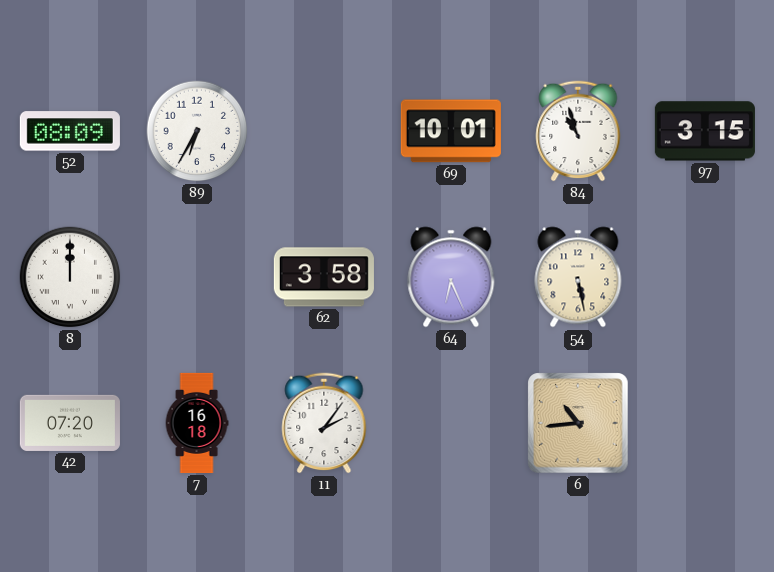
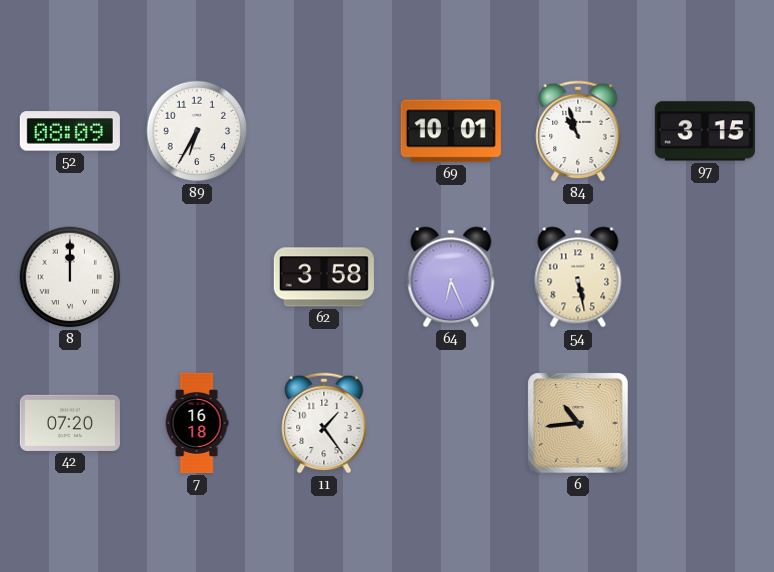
11: 2:06 -> 1:24 (324, 423)
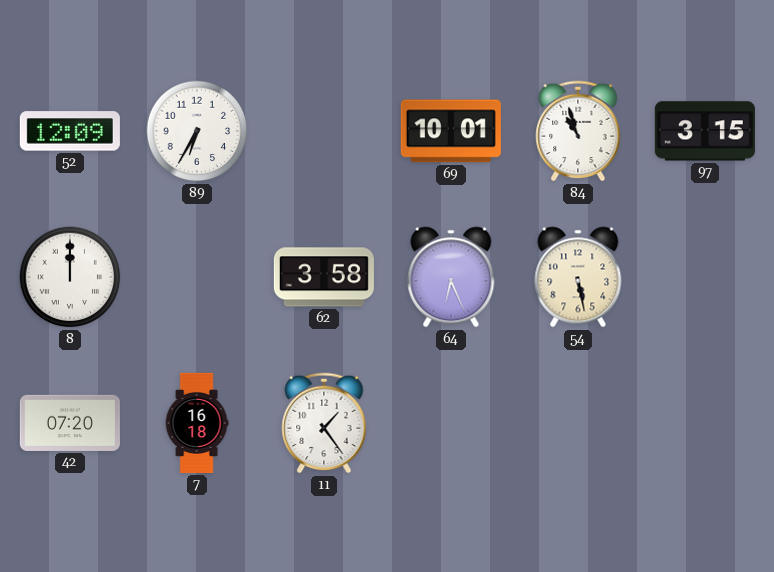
52: 08:09 -> 12:09 (70, 131)
6: 10:44 -> none (578, 423)
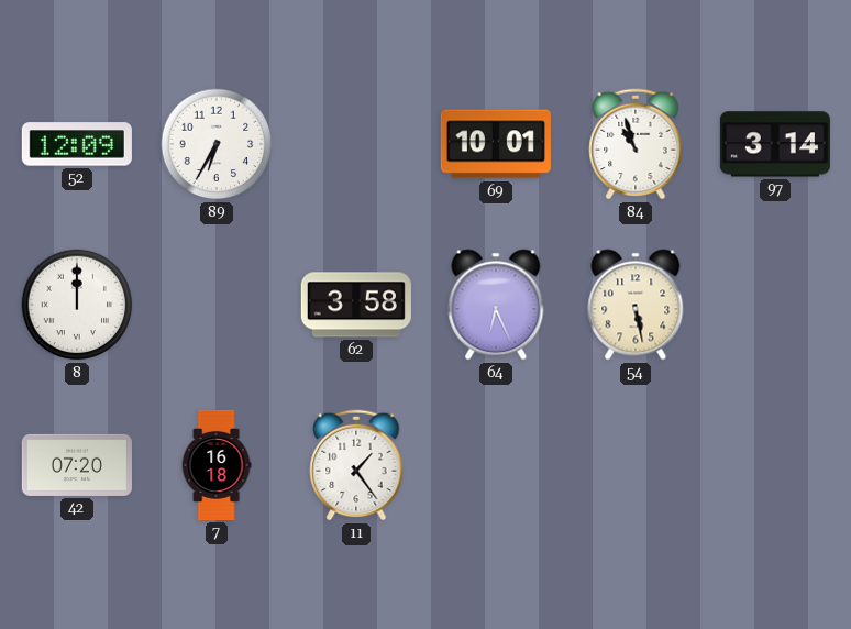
97: 3:15 -> 3:14 (775, 144)
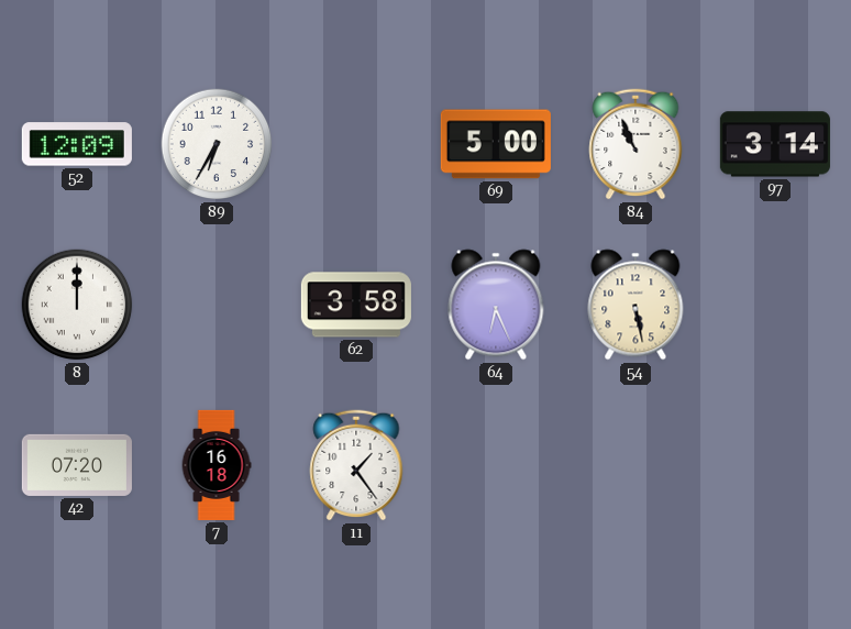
69: 10:01 -> 5:00 (496, 144)
84: 10:57 -> 10:56 (636, 144)
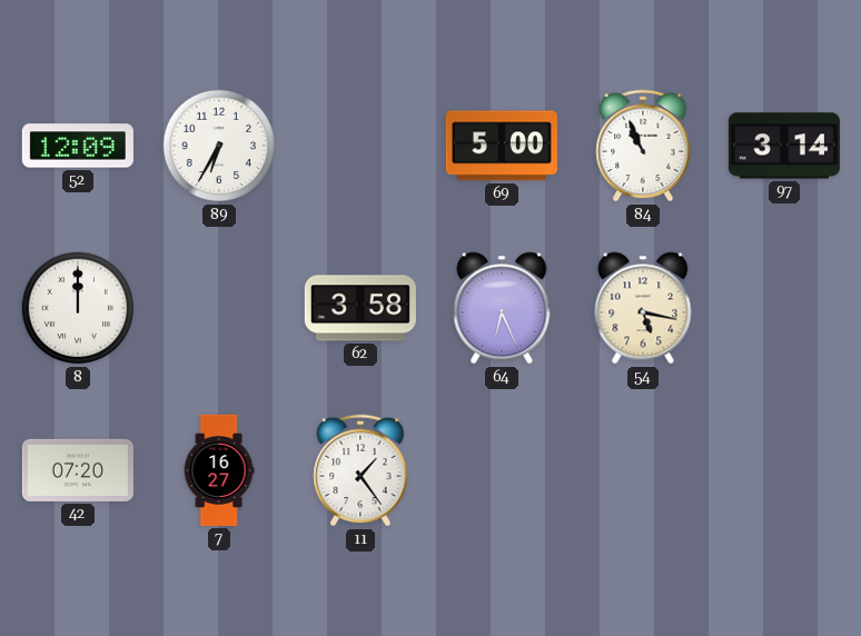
54: 5:28 -> 5:17 (643, 308)
7: 16:18 -> 16:27 (219, 470)
